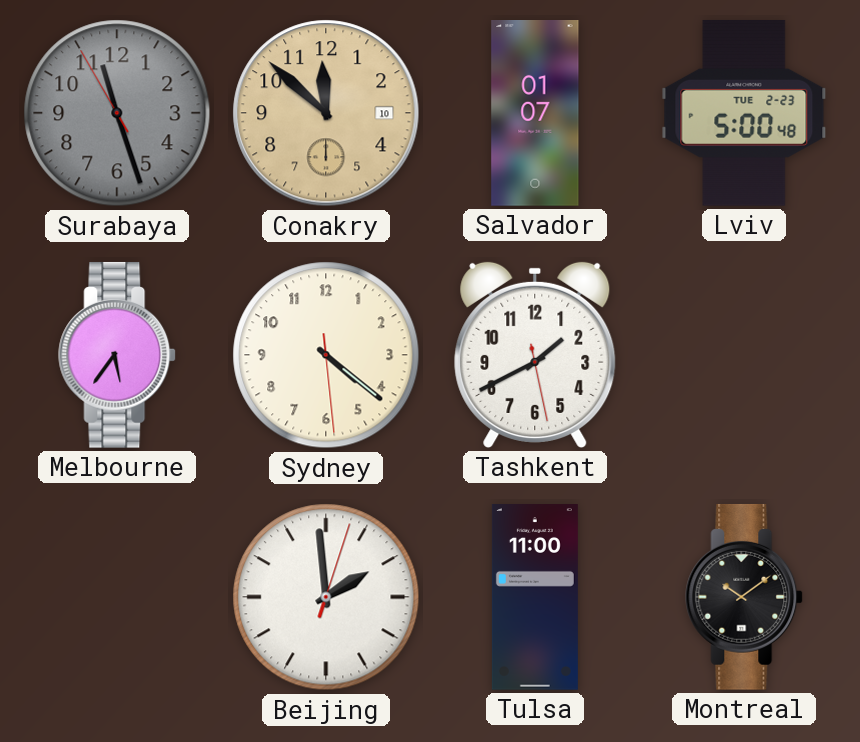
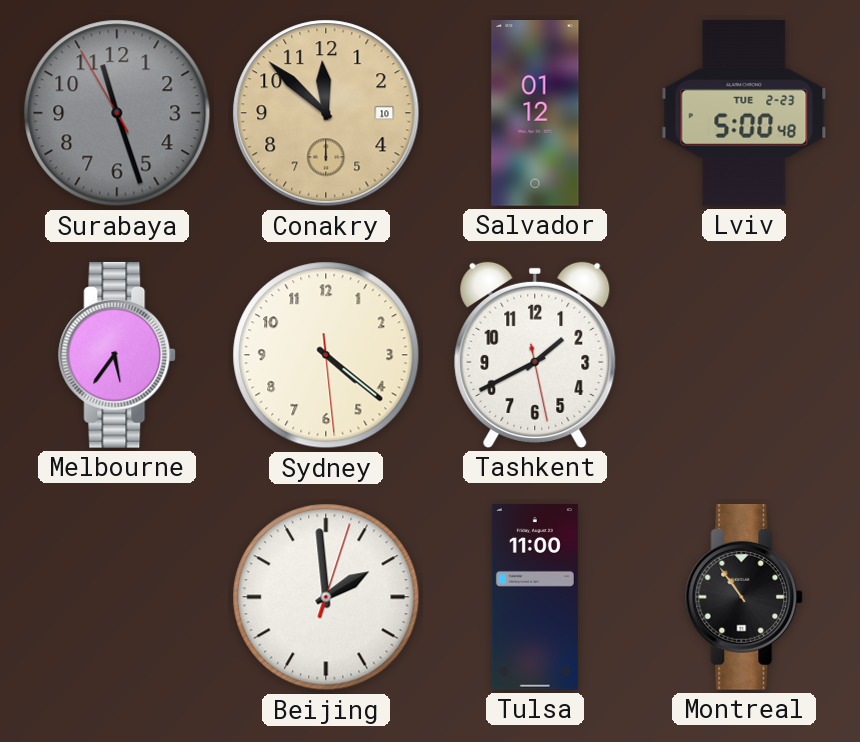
Salvador: 01:07 -> 01:12 (535, 114)
Montreal: 10:09 -> 10:54 (745, 597)
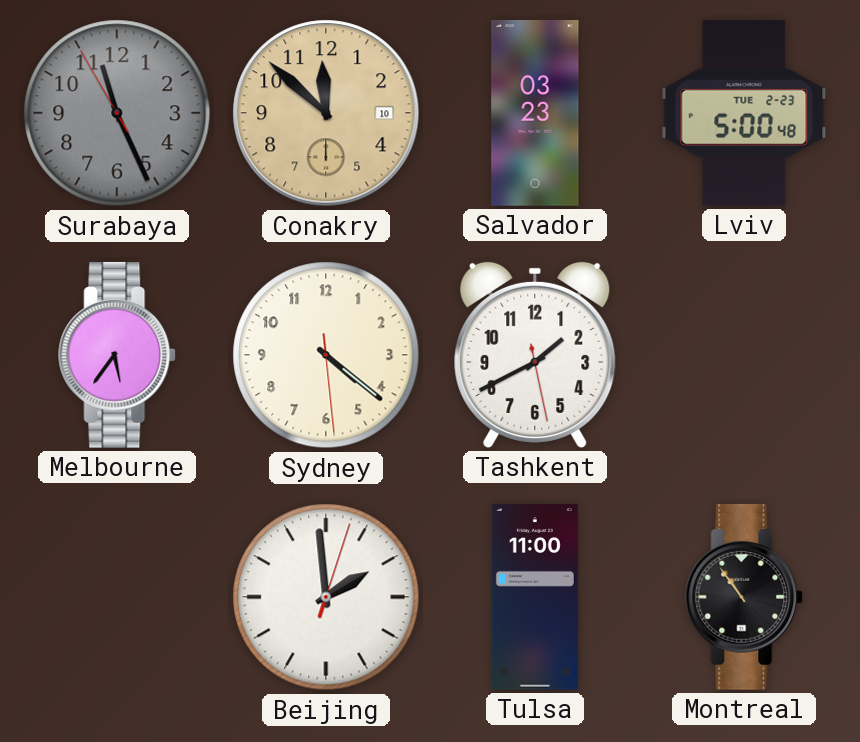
Surabaya: 11:26 -> 11:25 (117, 113)
Salvador: 01:12 -> 03:23 (535, 114)
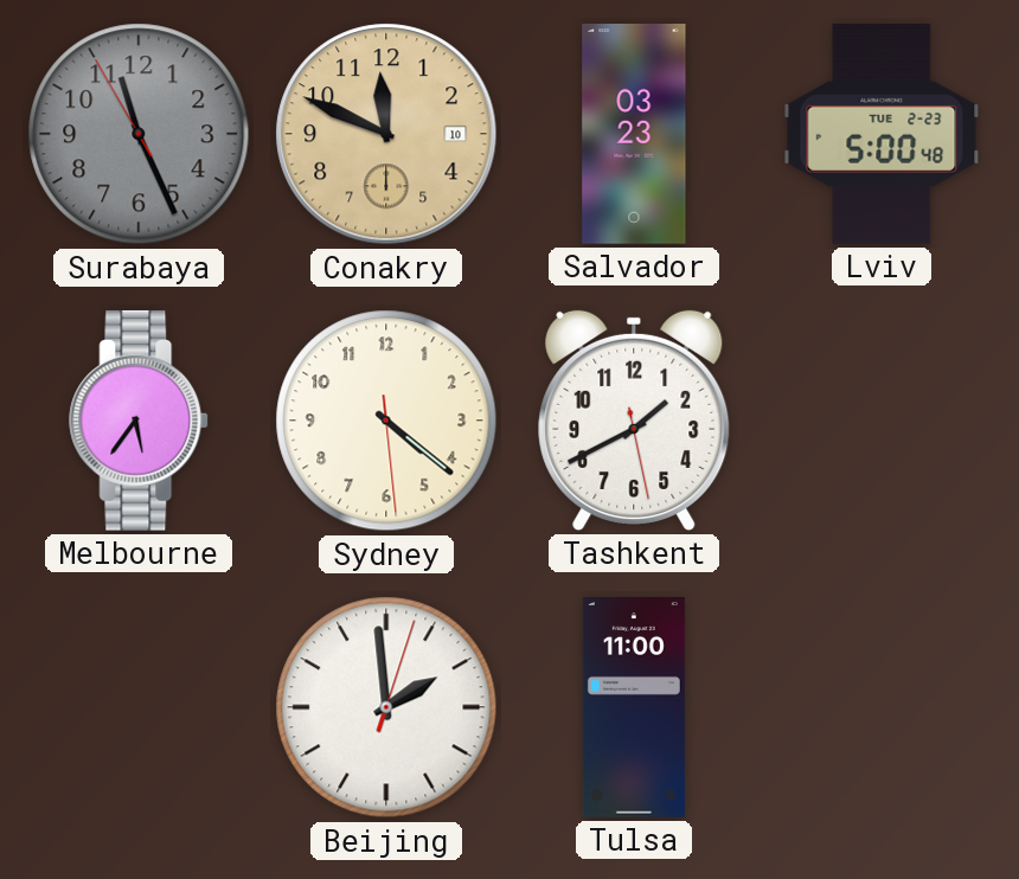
Conakry: 11:52 -> 11:49 (386, 134)
Montreal: 10:54 -> none (745, 597)
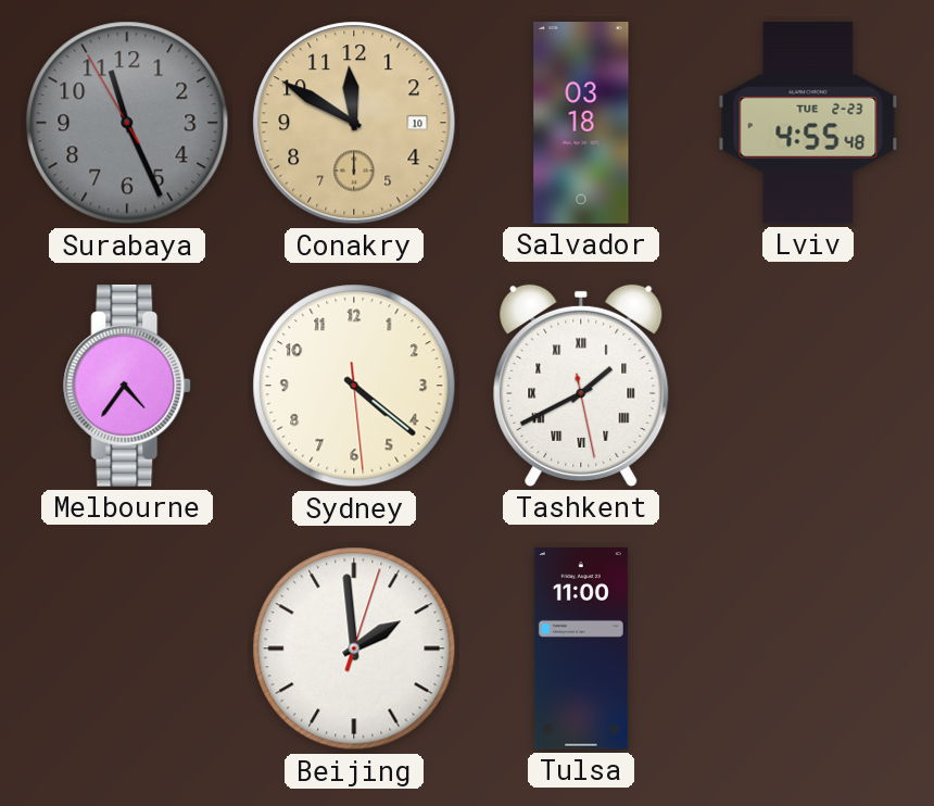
Conakry: 11:49 -> 11:50 (354, 123)
Salvador: 03:23 -> 03:18 (581, 124)
Lviv: 5:00 -> 4:55 (808, 123)
Melbourne: 5:36 -> 4:36 (128, 386)
Tashkent numerals: Arabic -> Roman (581, 386)
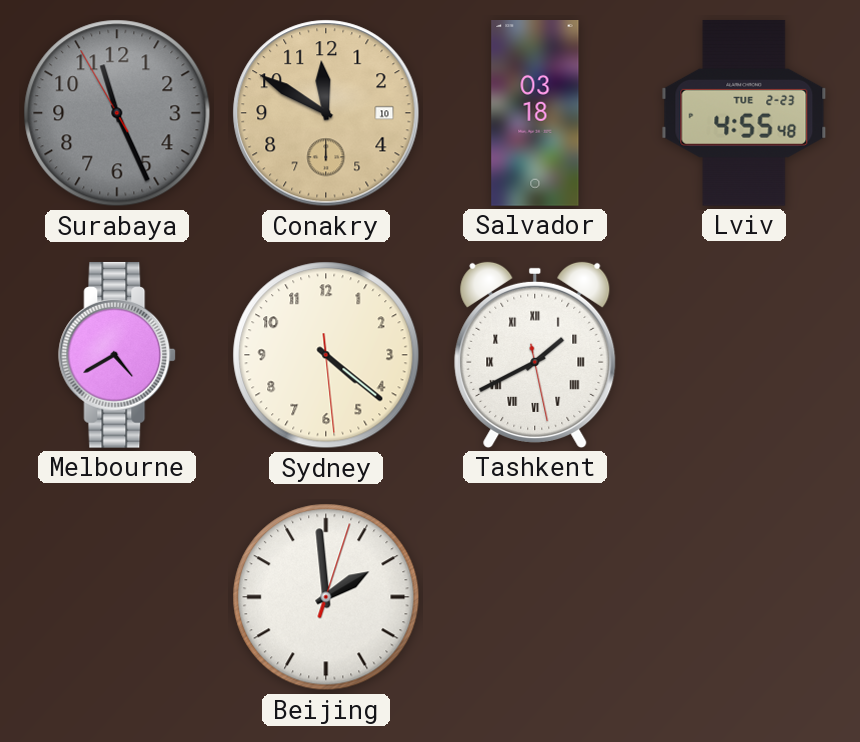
Melbourne: 4:36 -> 4:40 (118, 355)
Tulsa: 11:00 -> none (581, 650)
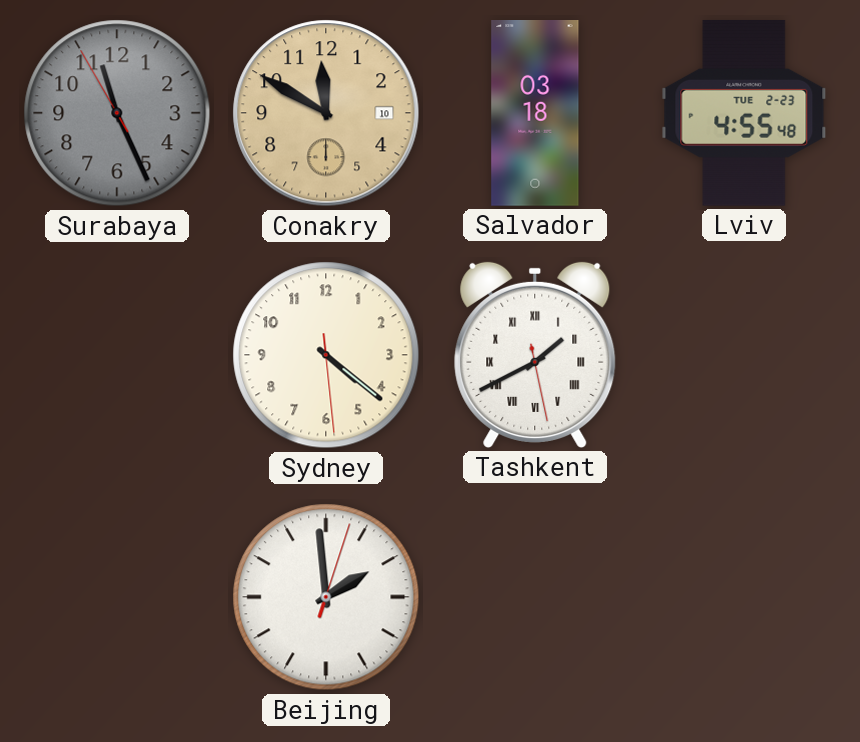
Melbourne: 4:40 -> none (118, 355)
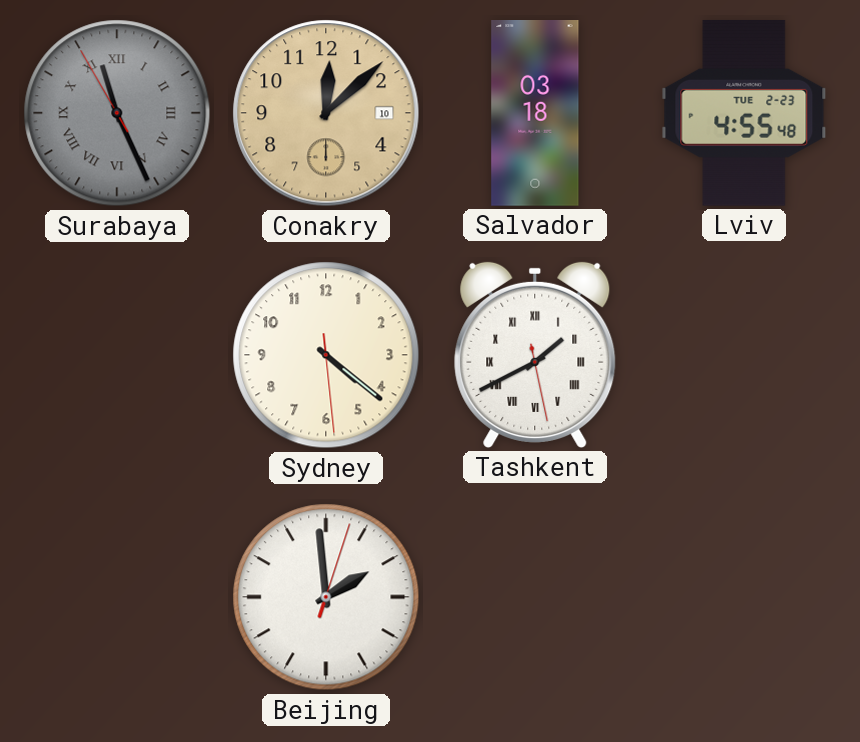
Surabaya numerals: Arabic -> Roman (117, 113)
Conakry: 11:50 -> 12:08 (326, 113)
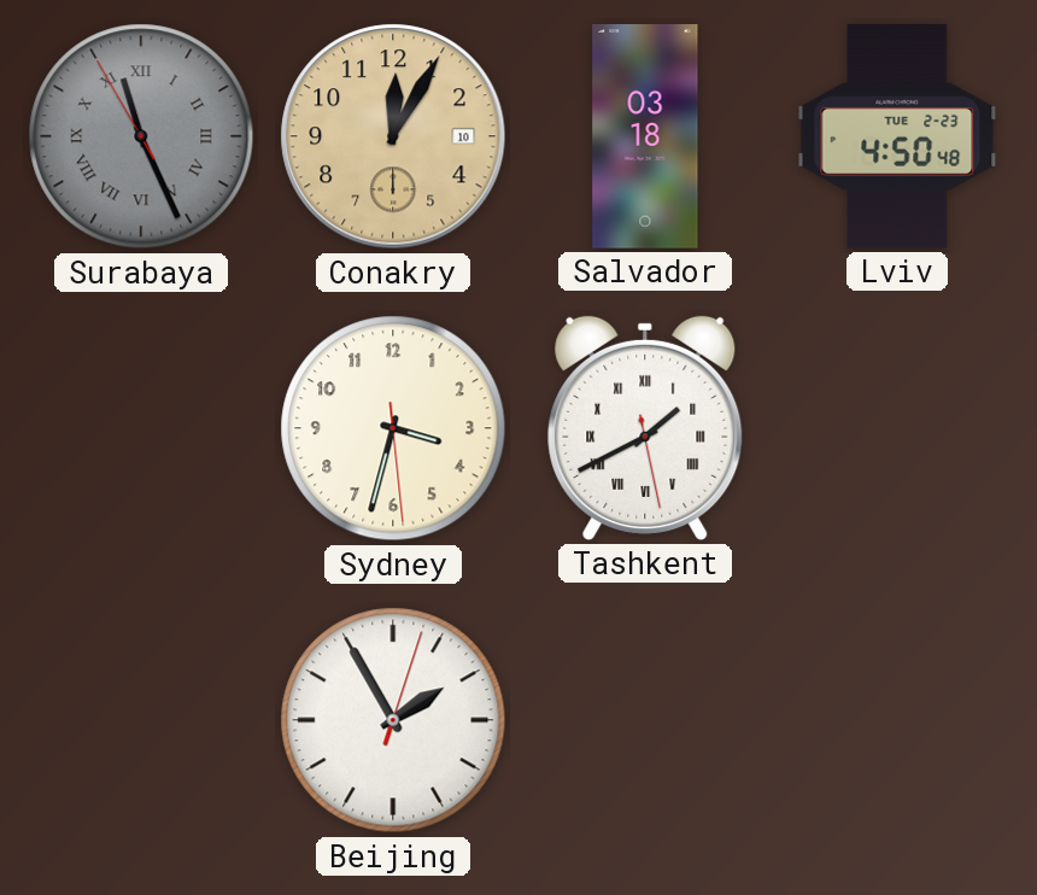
Conakry: 12:08 -> 12:05 (393, 136)
Lviv: 4:55 -> 4:50 (897, 136)
Sydney: 4:21 -> 3:32 (393, 428)
Beijing: 1:59 -> 1:55 (393, 720)
